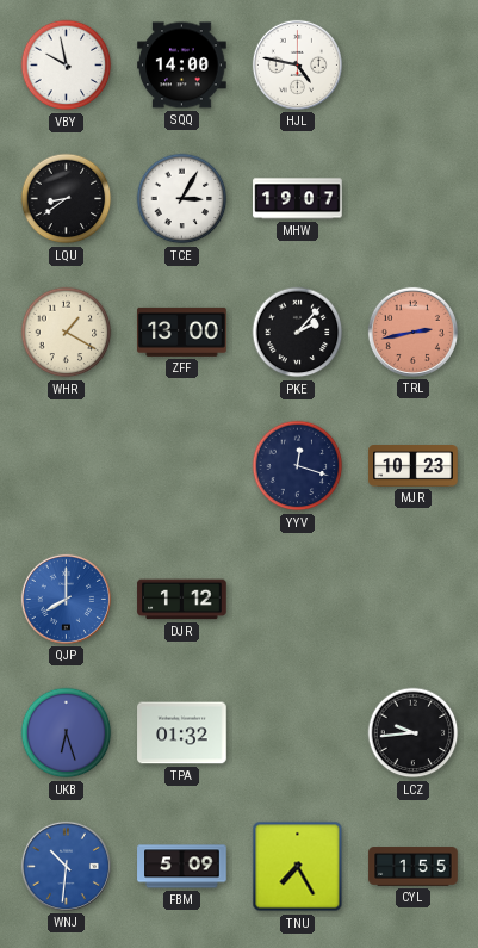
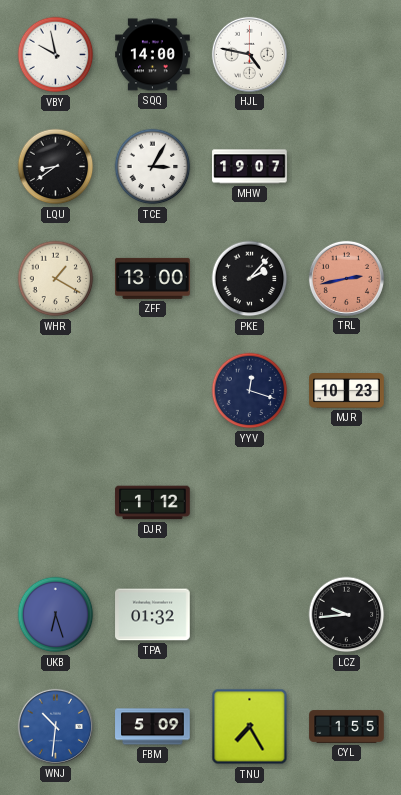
QJP: 8:00 -> none (66, 599)
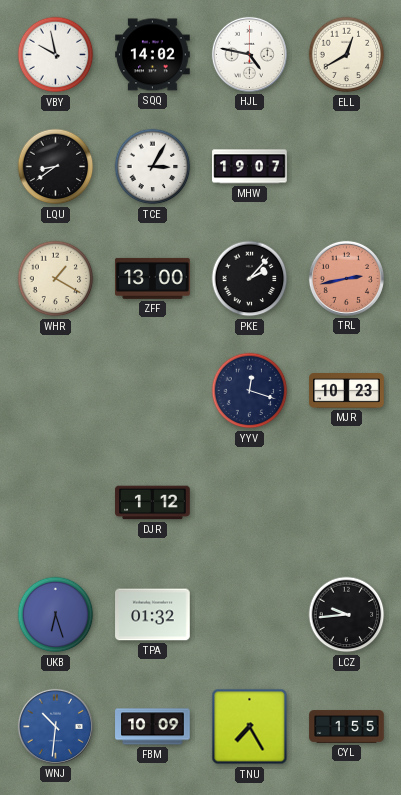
SQQ: 14:00 -> 14:02 (153, 55)
ELL: none -> 12:40 (347, 55)
FBM: 5:09 -> 10:09 (153, 727)
